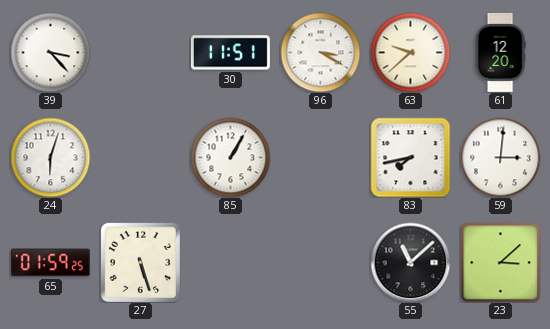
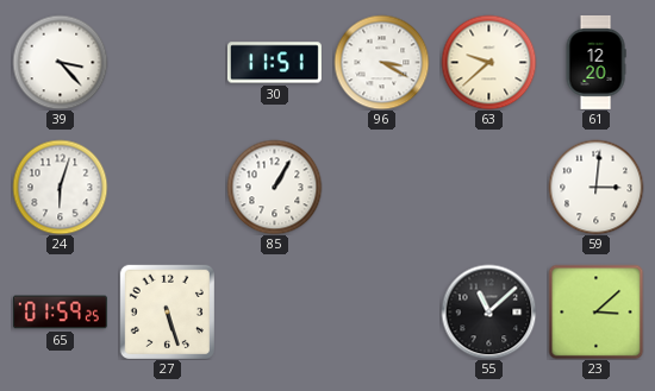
83: 7:43 -> none (410, 157)
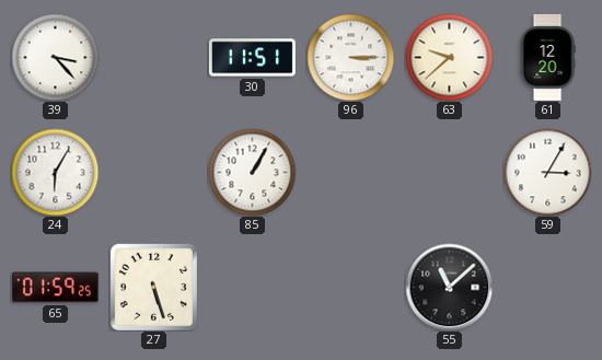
96: 3:20 -> 3:15 (350, 57)
24: 6:03 -> 6:05 (55, 172)
59: 3:01 -> 3:05 (547, 172)
23: 3:08 -> none (595, 311)
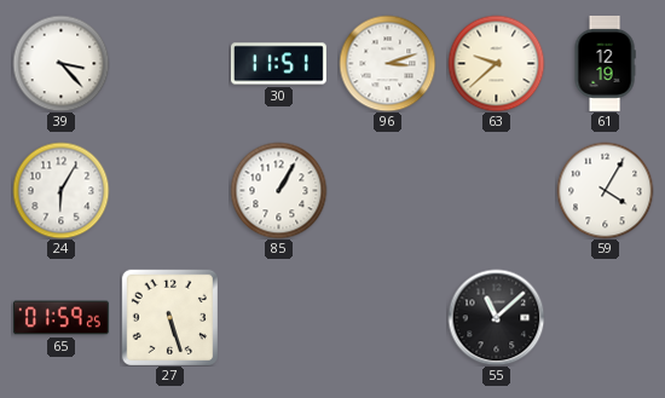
96: 3:15 -> 3:12 (387, 63)
61: 12:20 -> 12:19 (605, 63)
59: 3:05 -> 4:05 (605, 190)
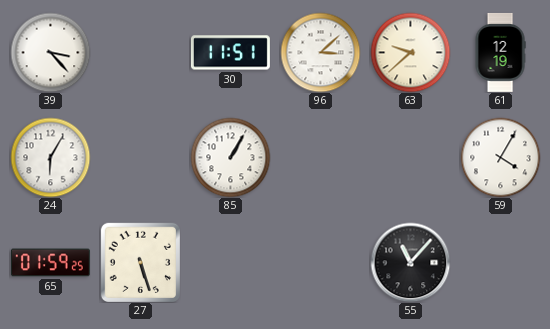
96: 3:12 -> 3:08 (320, 52)
55: 11:08 -> 11:07 (410, 262)
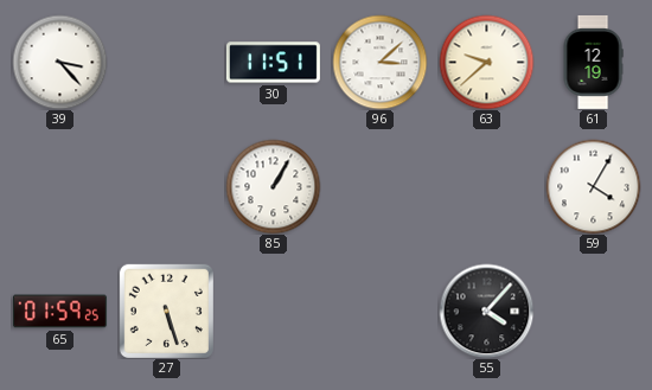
24: 6:05 -> none (50, 157)
55: 11:07 -> 4:07 (486, 311)
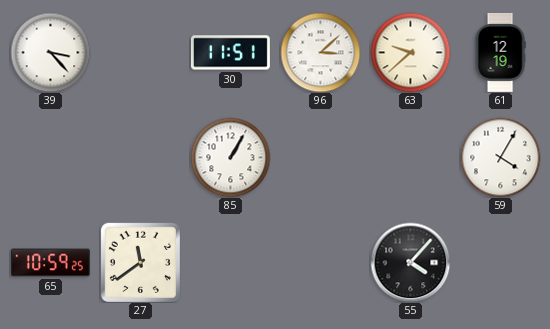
65: 01:59 -> 10:59 (50, 263)
27: 5:27 -> 11:39 (140, 262)
